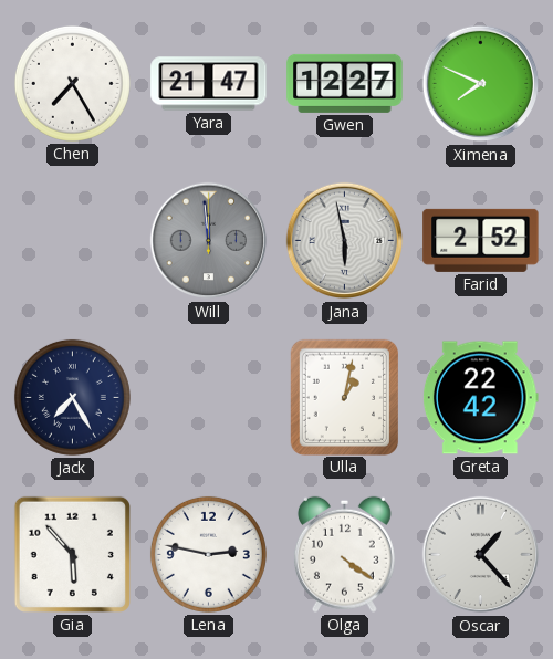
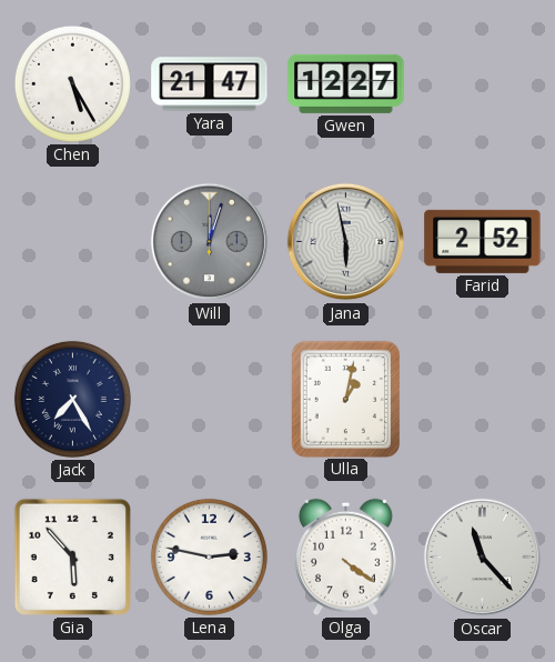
Chen: 7:25 -> 5:25 (72, 83)
Ximena: 7:49 -> none (481, 84)
Will: 11:59 -> 12:03 (210, 242)
Greta: 22:42 -> none (480, 398)
Oscar: 1:23 -> 11:23 (483, 558)
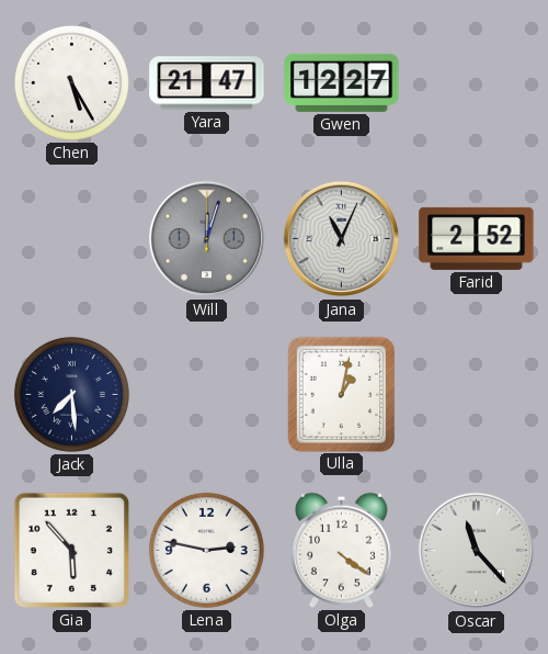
Jana: 5:58 -> 11:04 (342, 239)
Jack: 7:25 -> 7:29 (71, 394)
